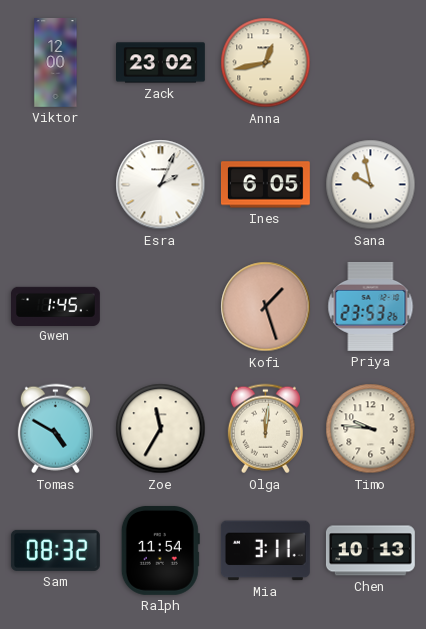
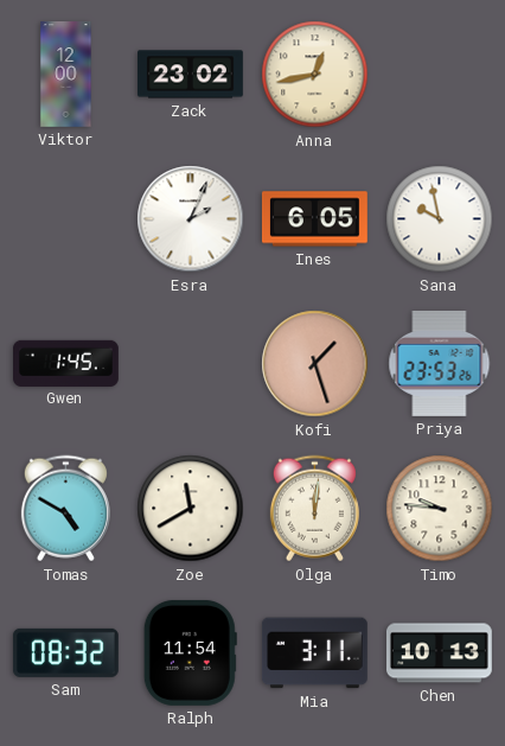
Zoe: 11:35 -> 11:40 (191, 509)
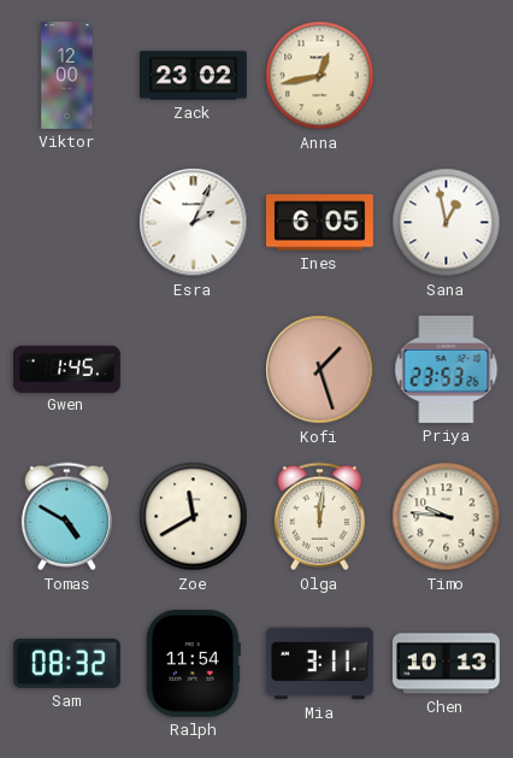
Sana: 9:58 -> 12:58 (447, 223)
